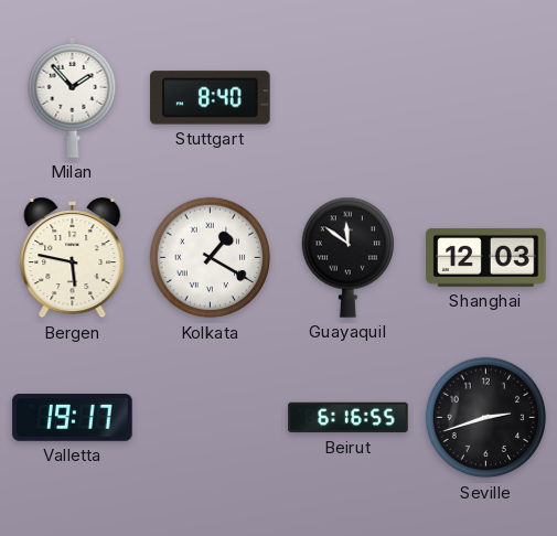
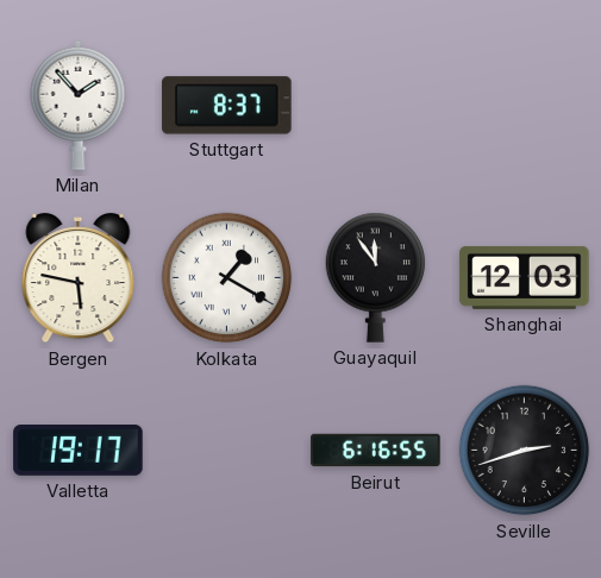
Stuttgart: 8:40 -> 8:37 (227, 106)
Guayaquil: 11:51 -> 11:54 (376, 277)
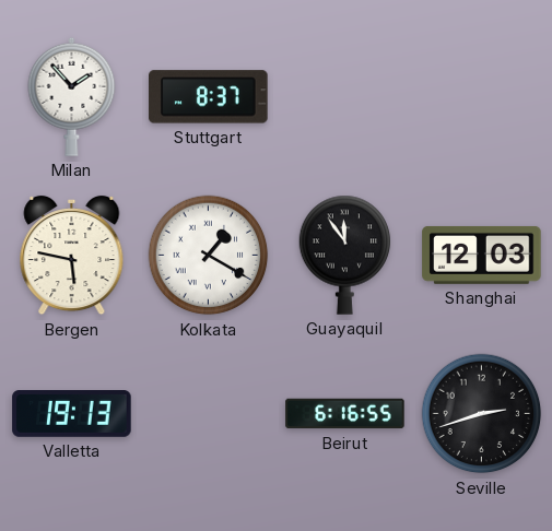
Valletta: 19:17 -> 19:13 (72, 414)
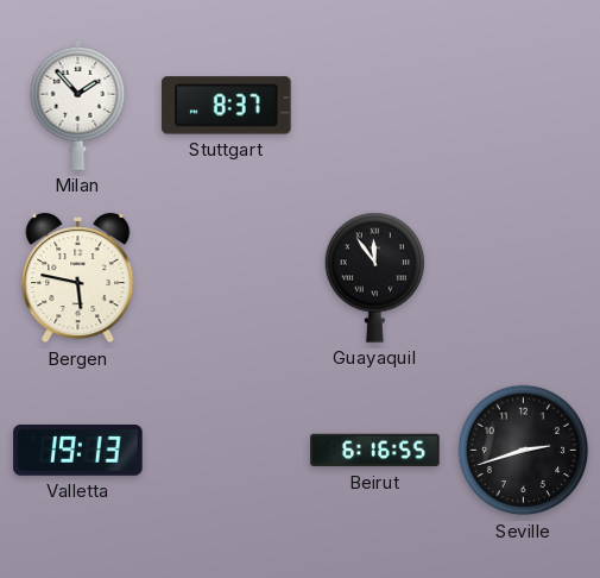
Kolkata: 1:20 -> none (209, 256)
Shanghai: 12:03 -> none (482, 255)
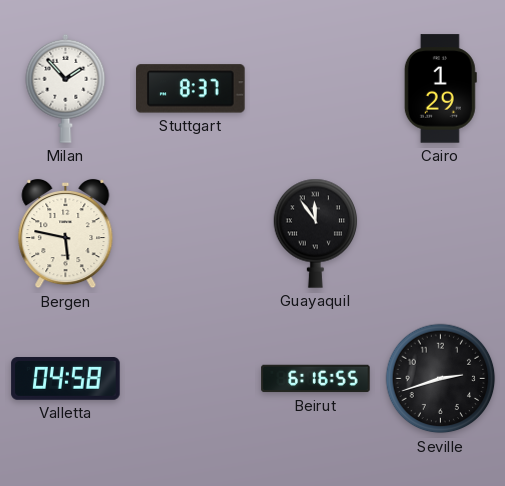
Cairo: none -> 1:29 (440, 89)
Valletta: 19:13 -> 04:58 (66, 379)
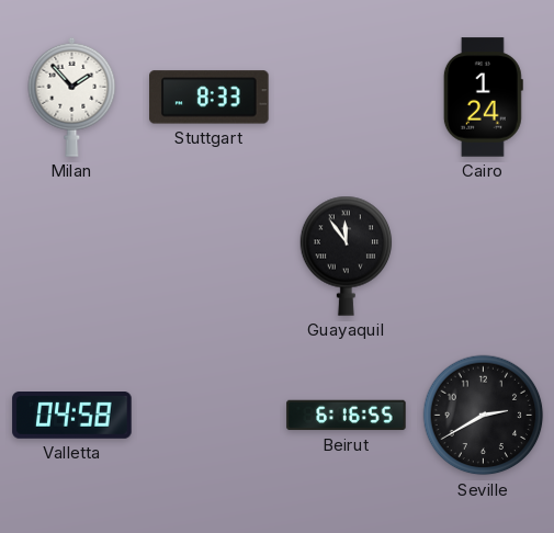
Stuttgart: 8:37 -> 8:33 (210, 98)
Cairo: 1:29 -> 1:24 (483, 98)
Bergen: 5:47 -> none (66, 234)
Seville: 2:42 -> 2:40 (484, 416)
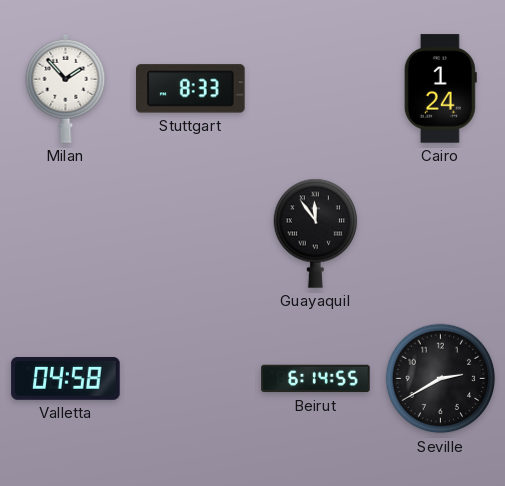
Beirut: 6:16 -> 6:14 (316, 379)
